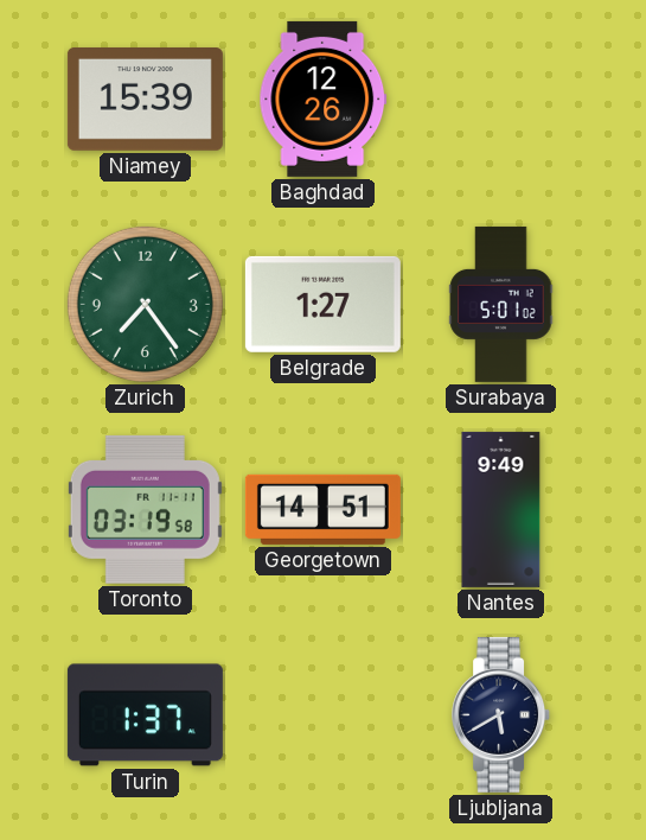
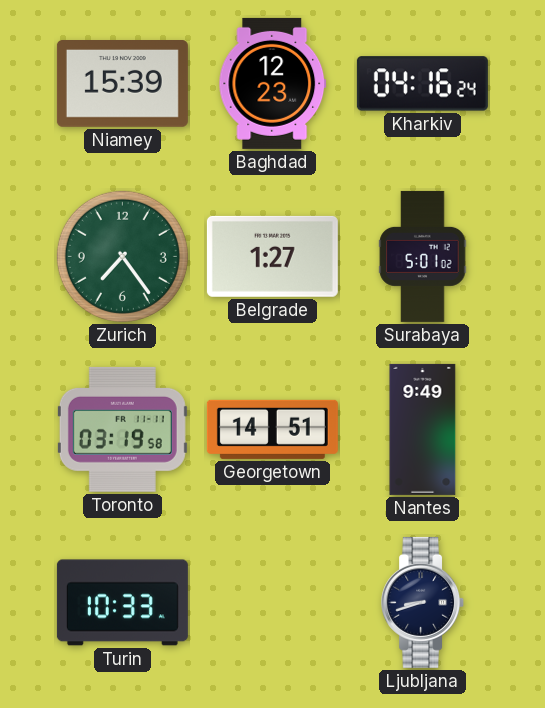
Baghdad: 12:26 -> 12:23 (273, 83)
Kharkiv: none -> 04:16 (422, 84)
Turin: 1:37 -> 10:33 (122, 603)
Ljubljana: 5:40 -> 8:42 (423, 602)
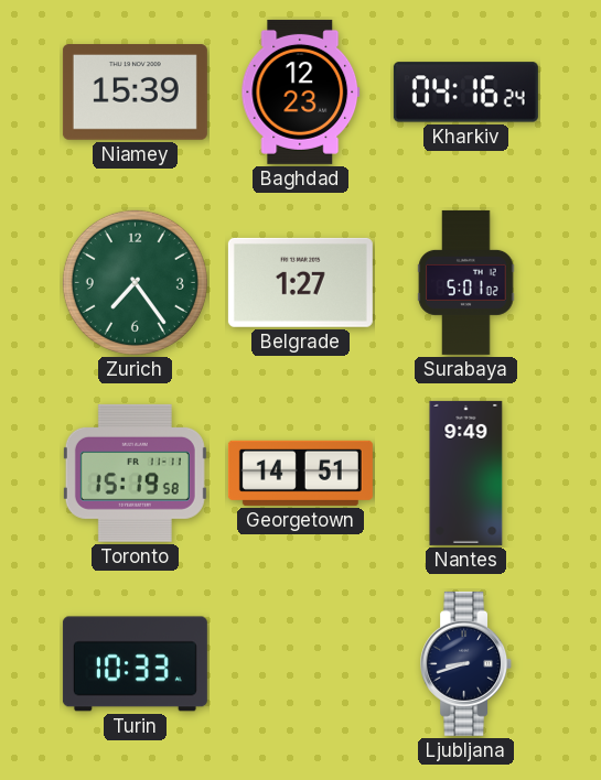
Toronto: 03:19 -> 15:19 (135, 473)
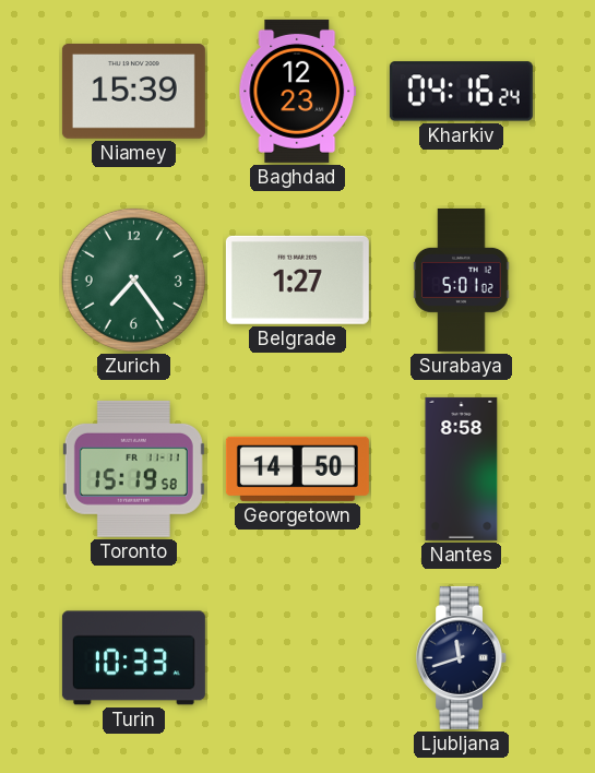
Georgetown: 14:51 -> 14:50 (297, 468)
Nantes: 9:49 -> 8:58 (462, 468)
Ljubljana: 8:42 -> 11:42 (462, 657)
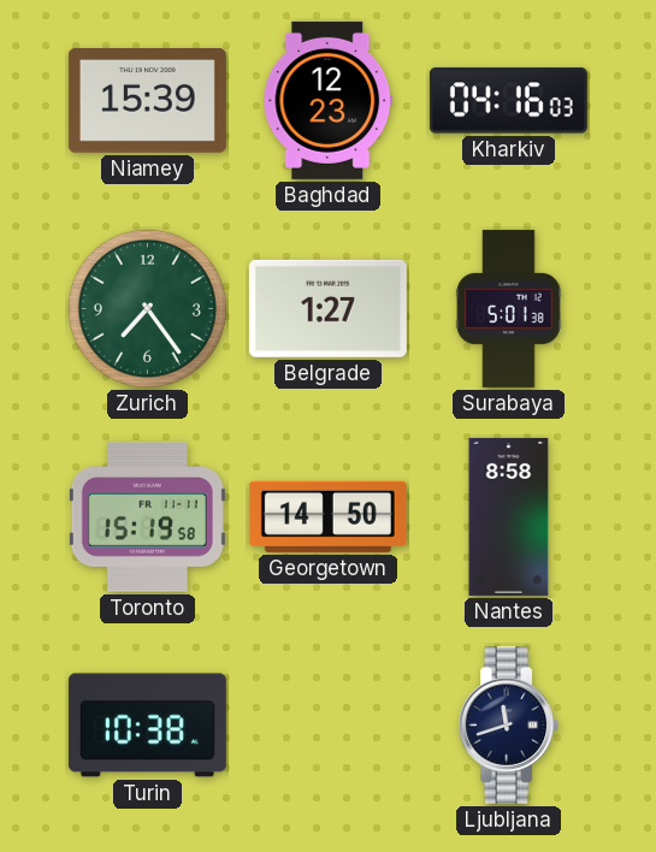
Kharkiv: 04:16:24 -> 04:16:03 (508, 101)
Surabaya: 5:01:02 -> 5:01:38 (509, 308)
Turin: 10:33 -> 10:38 (147, 726)
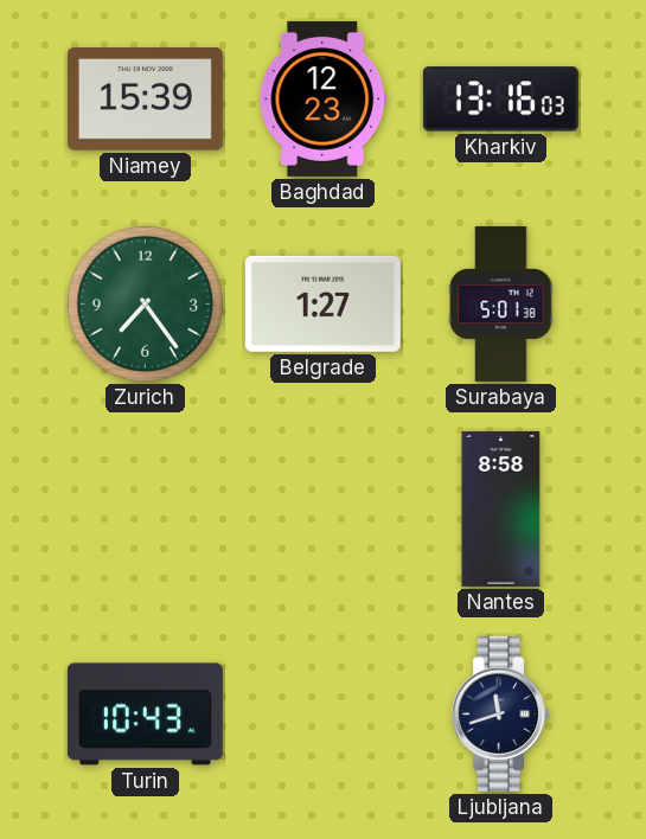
Kharkiv: 04:16 -> 13:16 (500, 100)
Toronto: 15:19 -> none (147, 516)
Georgetown: 14:50 -> none (327, 516)
Turin: 10:38 -> 10:43 (145, 715)
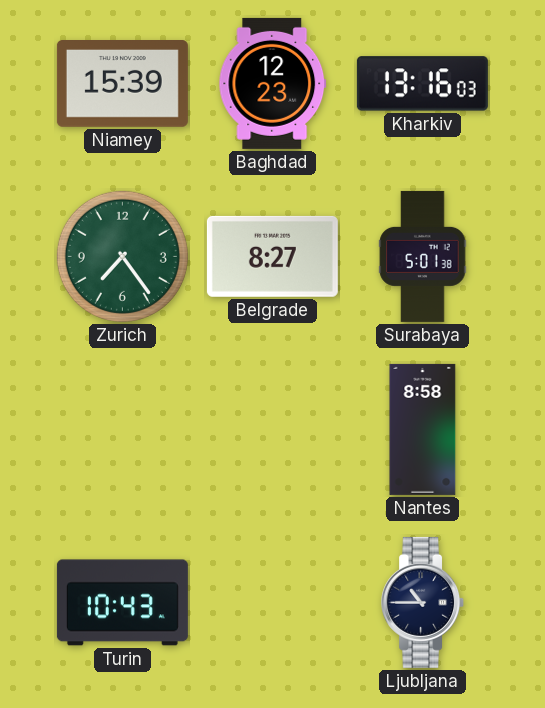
Belgrade: 1:27 -> 8:27 (272, 256)
Ljubljana: 11:42 -> 10:45 (423, 602)
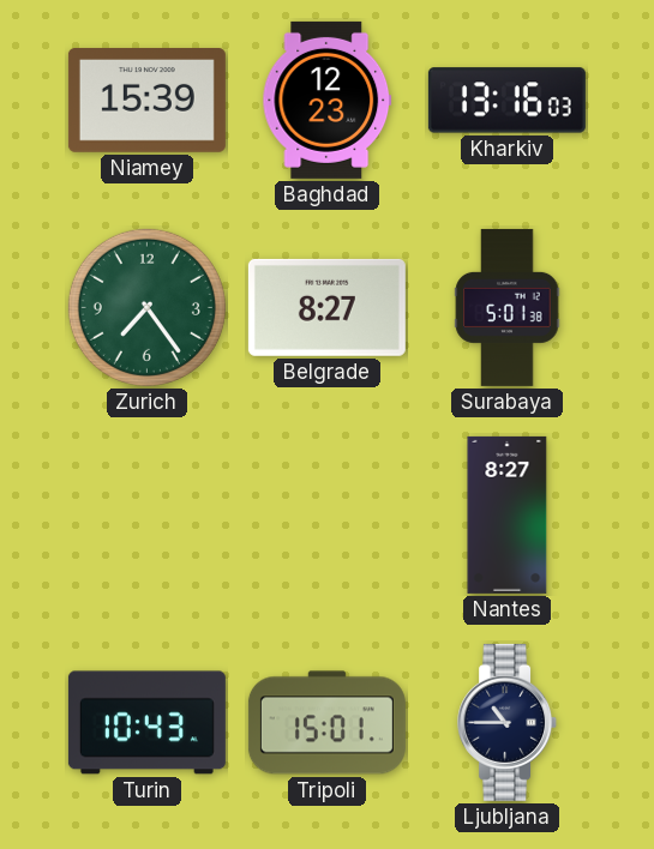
Nantes: 8:58 -> 8:27 (508, 514)
Tripoli: none -> 15:01 (326, 723)
